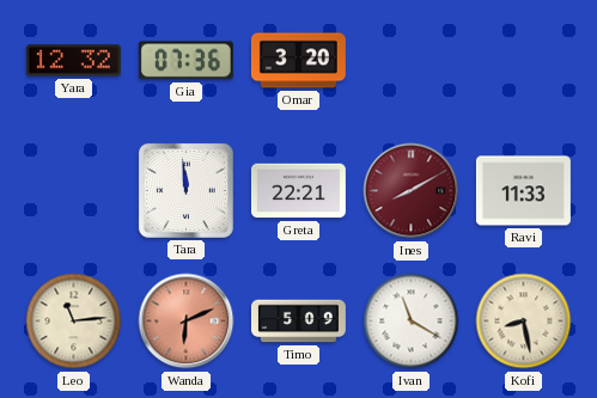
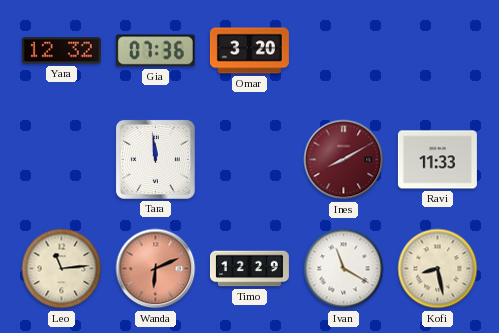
Greta: 22:21 -> none (298, 191)
Timo: 5:09 -> 12:29 (249, 269)
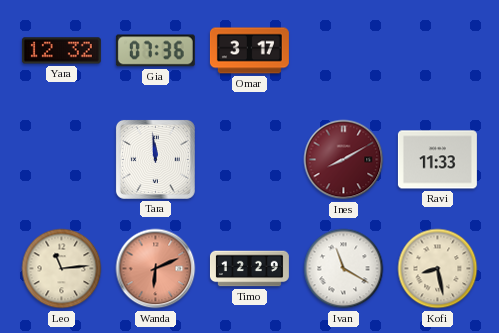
Omar: 3:20 -> 3:17 (249, 51)
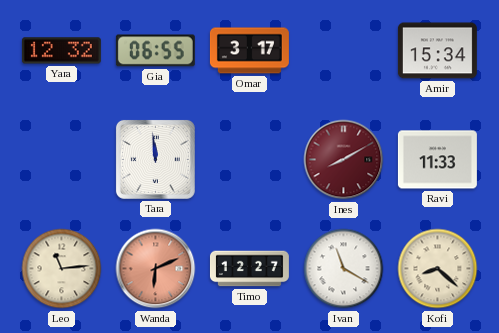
Gia: 07:36 -> 06:55 (155, 51)
Amir: none -> 15:34 (437, 51)
Timo: 12:29 -> 12:27 (249, 269)
Kofi: 8:28 -> 8:22 (438, 269)
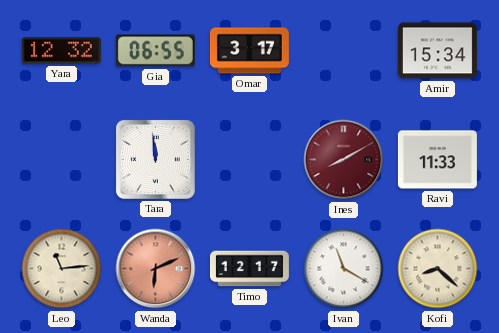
Timo: 12:27 -> 12:17 (249, 269)
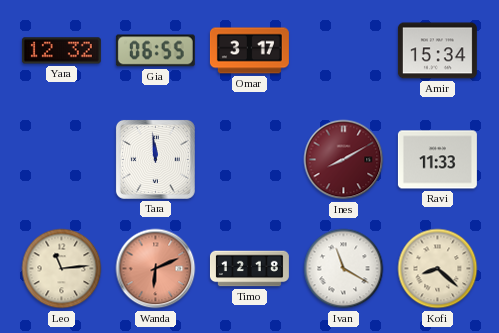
Timo: 12:17 -> 12:18 (249, 269)
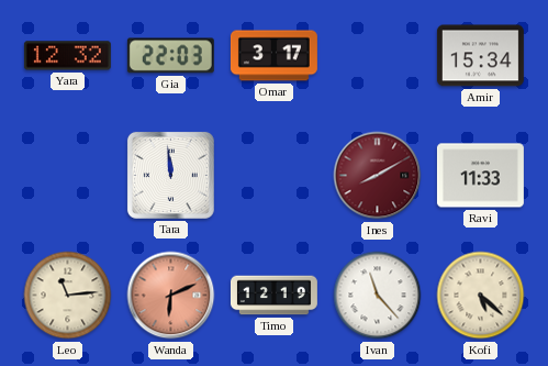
Gia: 06:55 -> 22:03 (170, 56)
Timo: 12:18 -> 12:19 (273, 296)
Ivan: 11:20 -> 11:23 (378, 296)
Kofi: 8:22 -> 5:22 (481, 296)
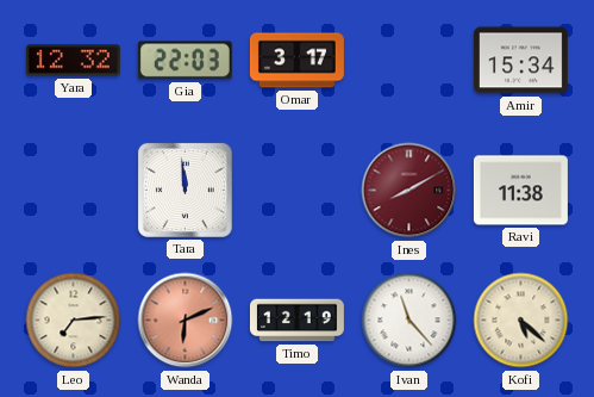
Ravi: 11:33 -> 11:38 (520, 191)
Leo: 11:14 -> 7:14 (74, 321)
